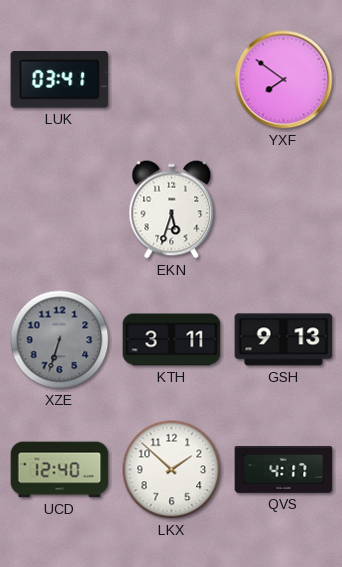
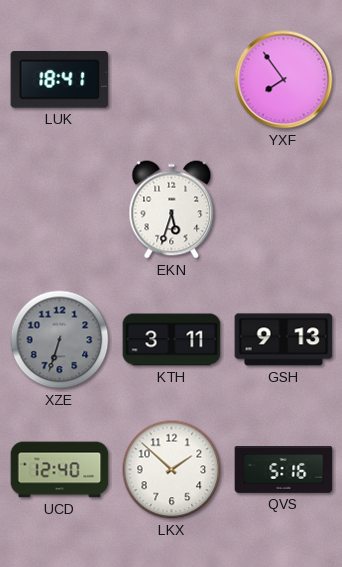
LUK: 03:41 -> 18:41 (60, 80)
YXF: 7:51 -> 7:54 (284, 80)
QVS: 4:17 -> 5:16 (284, 470)
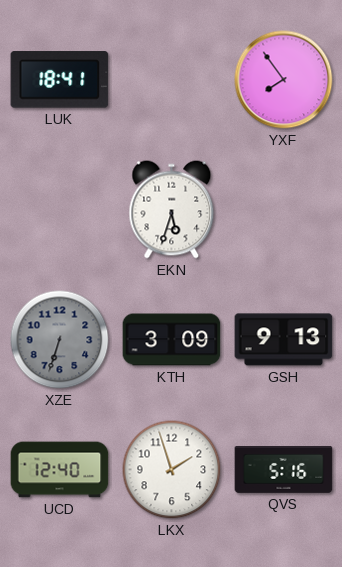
KTH: 3:11 -> 3:09 (172, 340)
LKX: 1:52 -> 1:57 (172, 470)
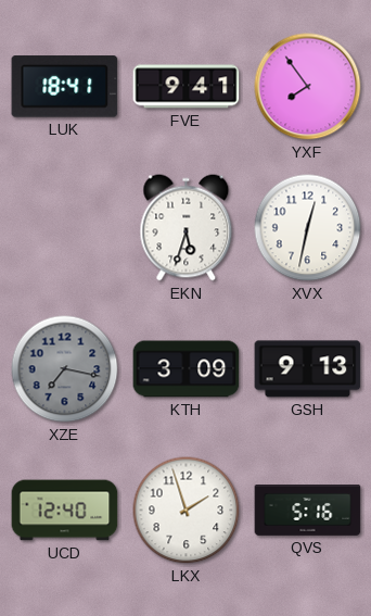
FVE: none -> 9:41 (187, 87)
XVX: none -> 12:32 (308, 228)
XZE: 6:33 -> 7:17 (65, 369)
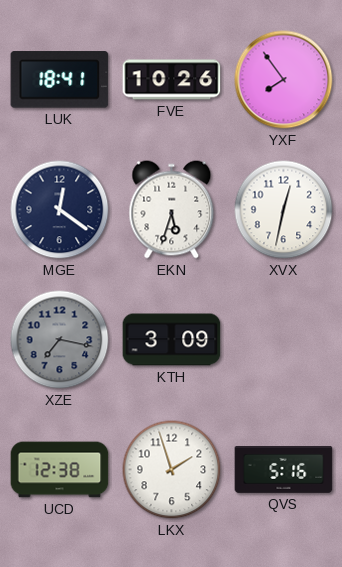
FVE: 9:41 -> 10:26 (172, 80)
MGE: none -> 12:21 (60, 210)
GSH: 9:13 -> none (308, 369)
UCD: 12:40 -> 12:38 (60, 470)
